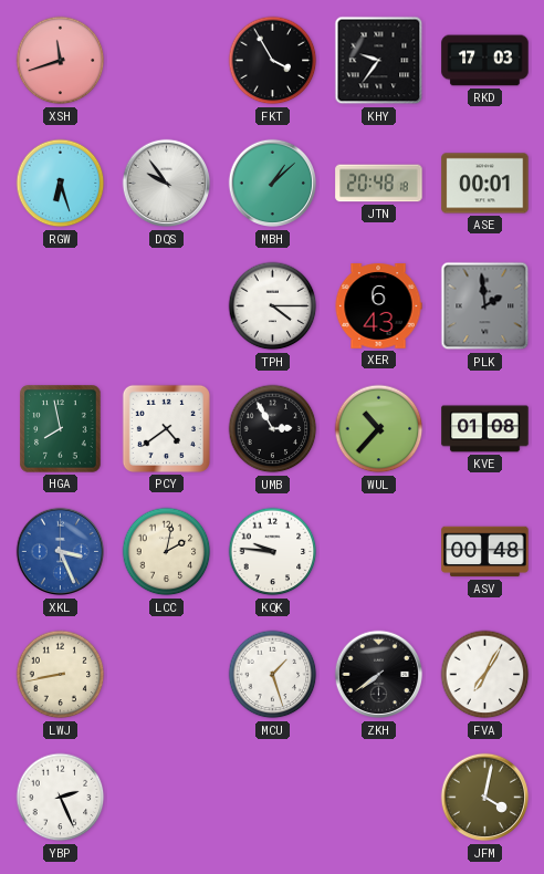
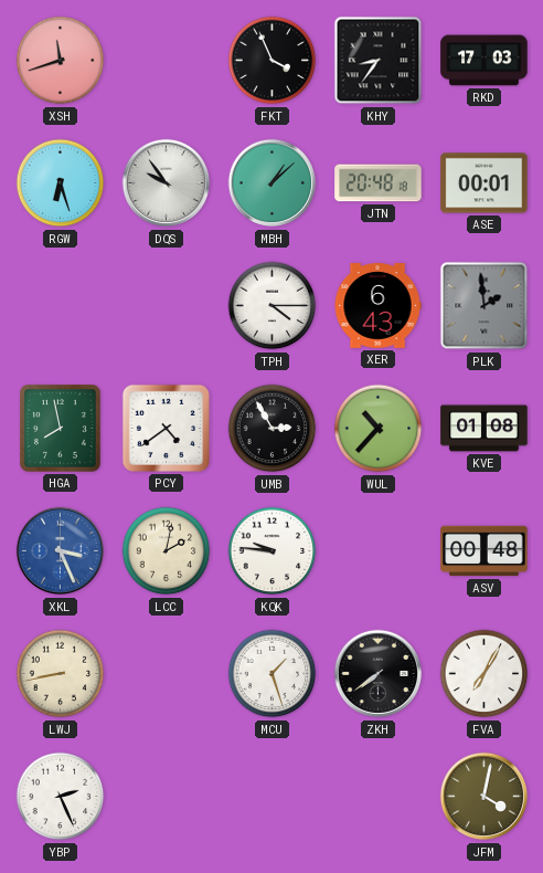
FKT: 3:55 -> 3:56 (273, 61)
KHY: 9:36 -> 8:36 (379, 61)
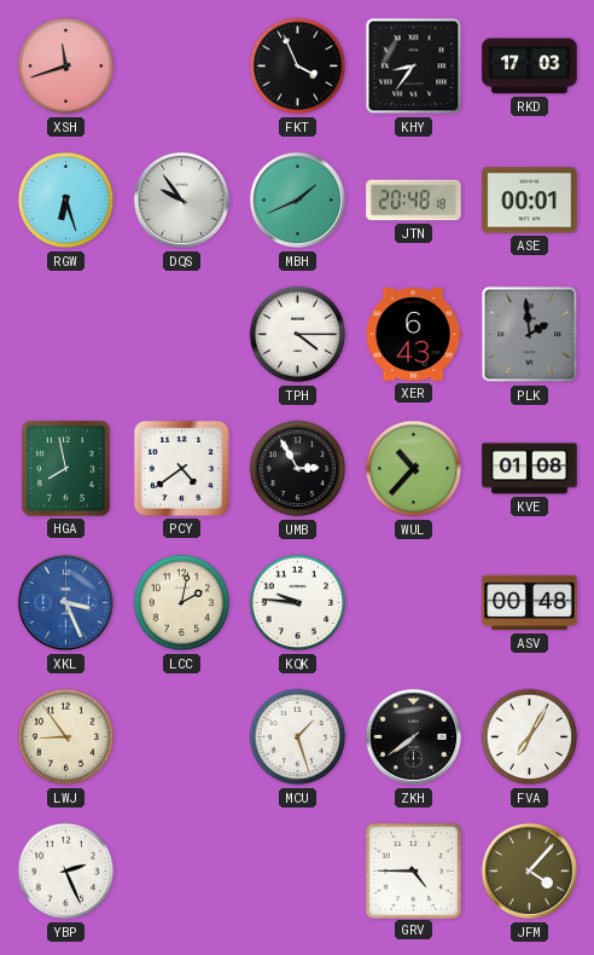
MBH: 1:08 -> 1:41 (298, 201)
LWJ: 8:43 -> 8:54 (66, 737)
GRV: none -> 4:45 (413, 870)
JFM: 4:02 -> 4:07 (530, 872)
